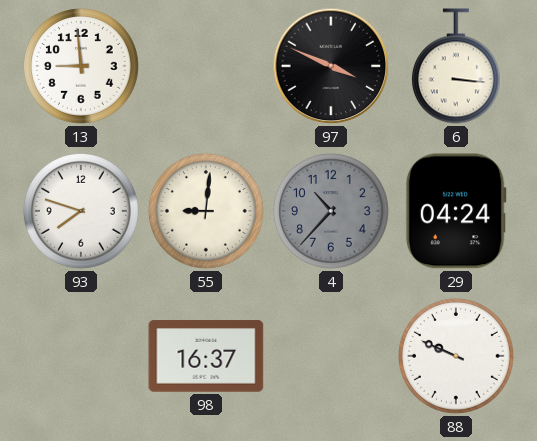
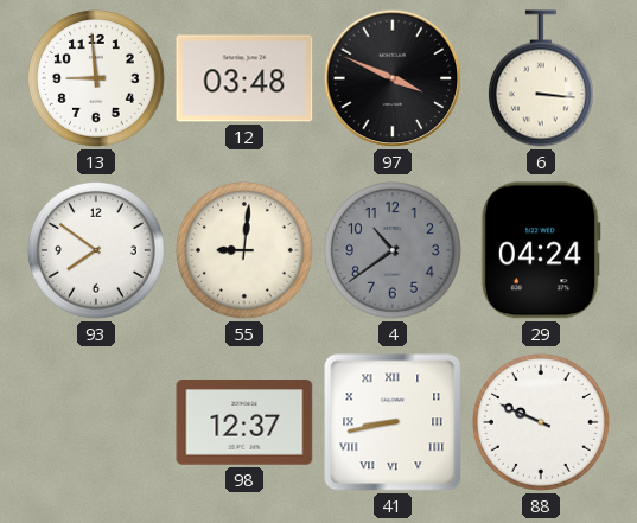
12: none -> 03:48 (244, 78)
93: 7:48 -> 7:51 (96, 250)
4: 10:37 -> 10:39 (393, 250)
98: 16:37 -> 12:37 (244, 422)
41: none -> 8:43 (393, 422)
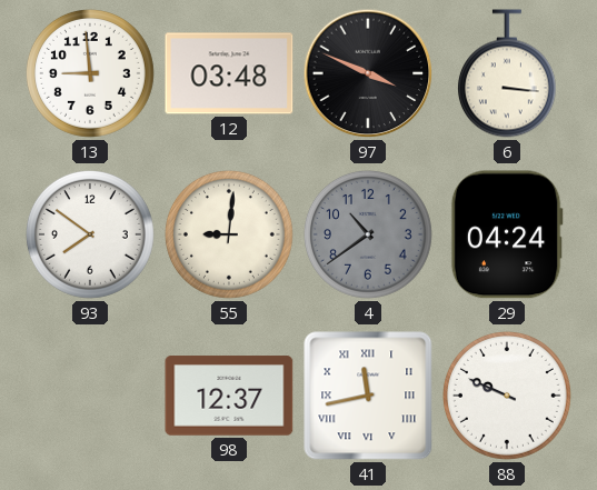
41: 8:43 -> 11:43 (368, 396)
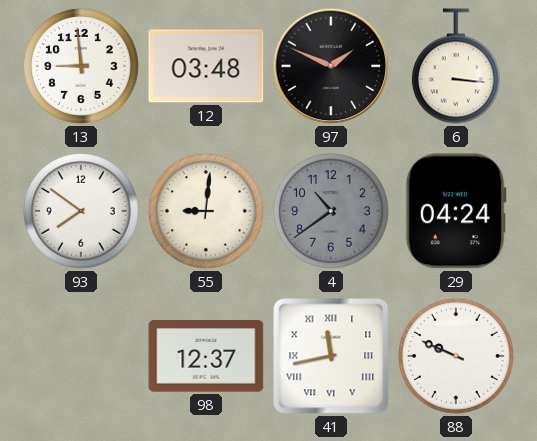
97: 3:49 -> 1:49 (331, 66)
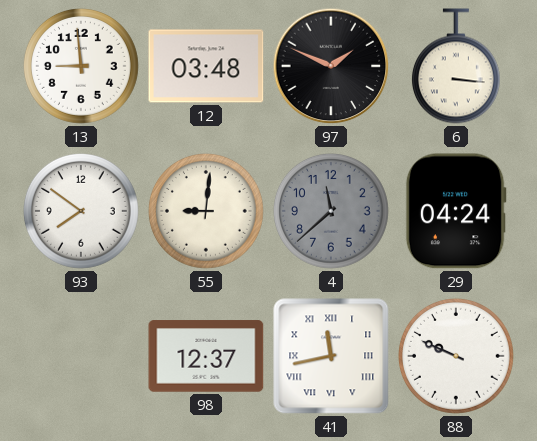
4: 10:39 -> 11:38 (331, 211)
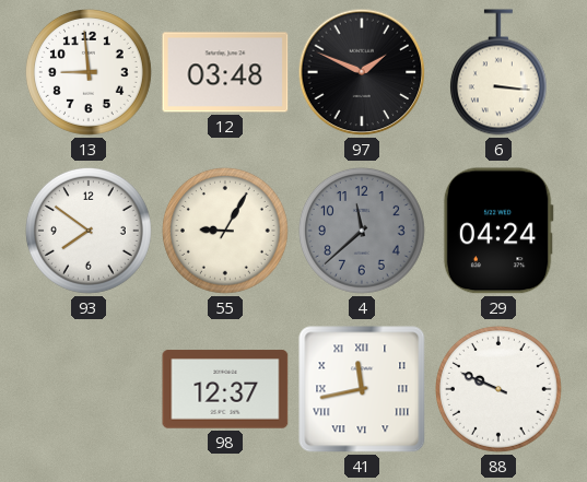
55: 9:01 -> 9:05 (225, 231)
